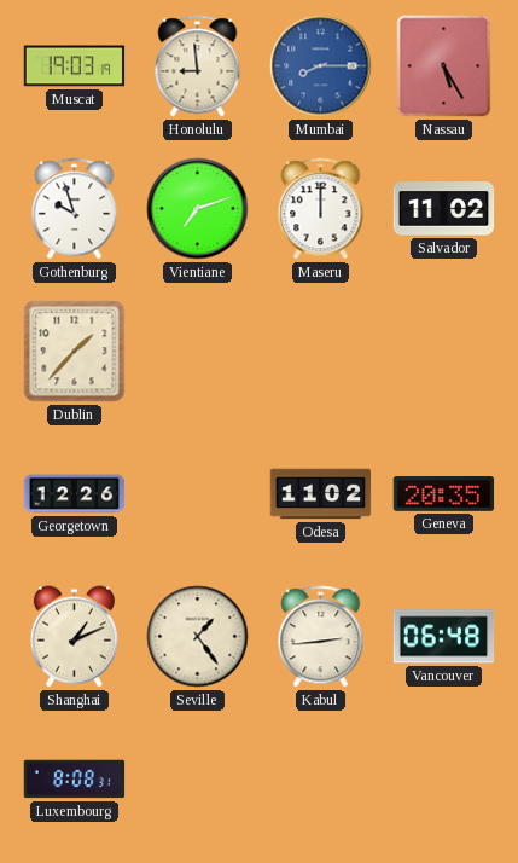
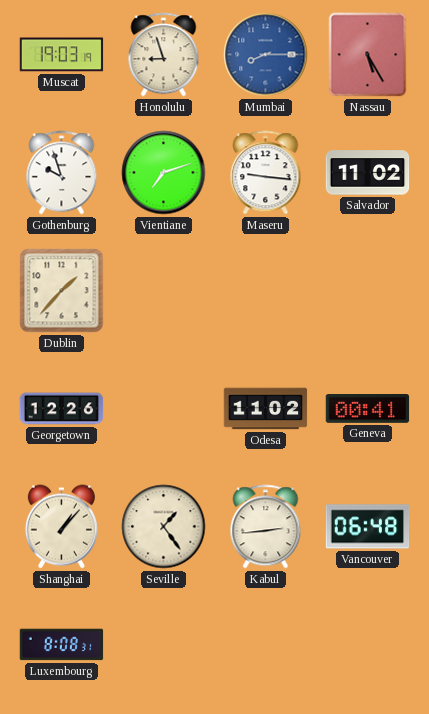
Honolulu: 8:59 -> 8:57 (164, 55)
Maseru: 12:00 -> 9:16 (266, 173)
Geneva: 20:35 -> 00:41 (368, 409)
Shanghai: 1:11 -> 1:07 (61, 527)
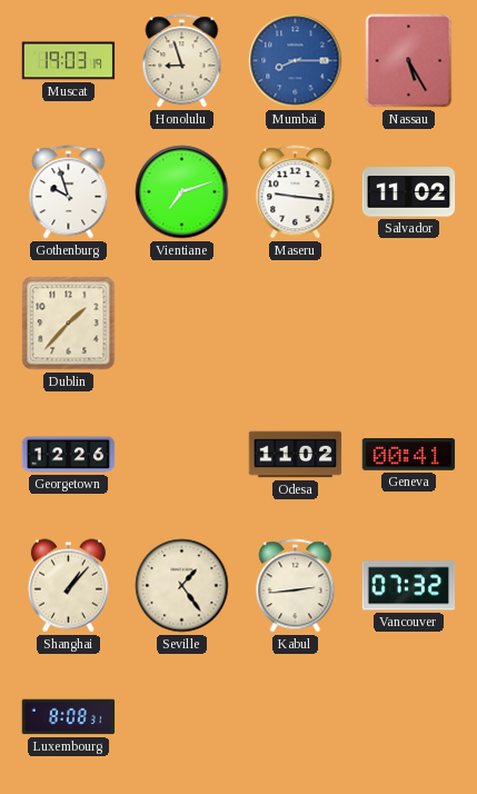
Vancouver: 06:48 -> 07:32 (409, 586)
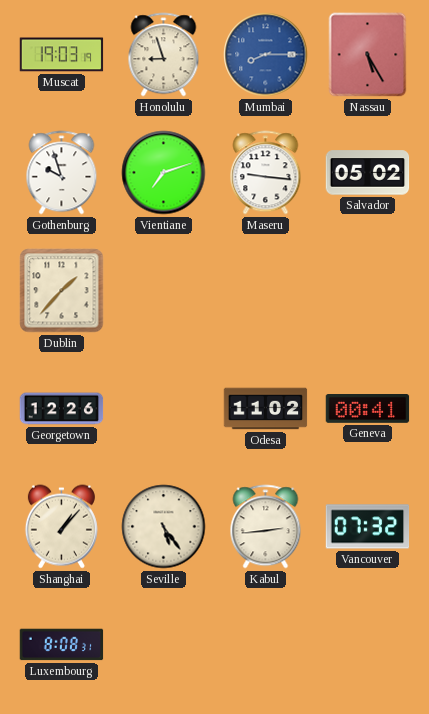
Salvador: 11:02 -> 05:02 (368, 173)
Seville: 1:24 -> 5:24 (164, 527)
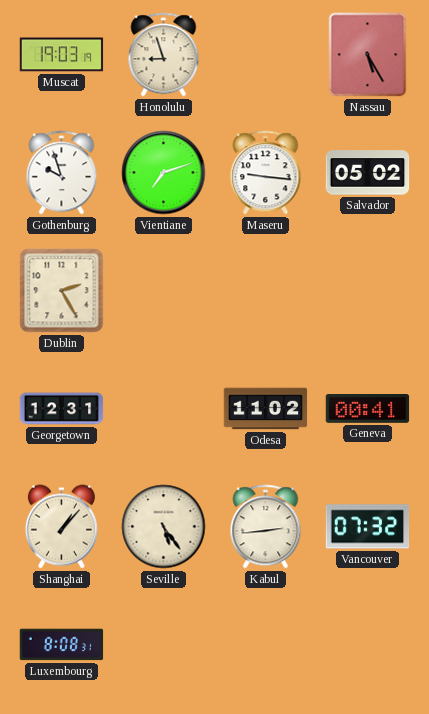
Mumbai: 8:15 -> none (266, 55)
Dublin: 1:37 -> 2:25 (62, 291)
Georgetown: 12:26 -> 12:31 (62, 409)
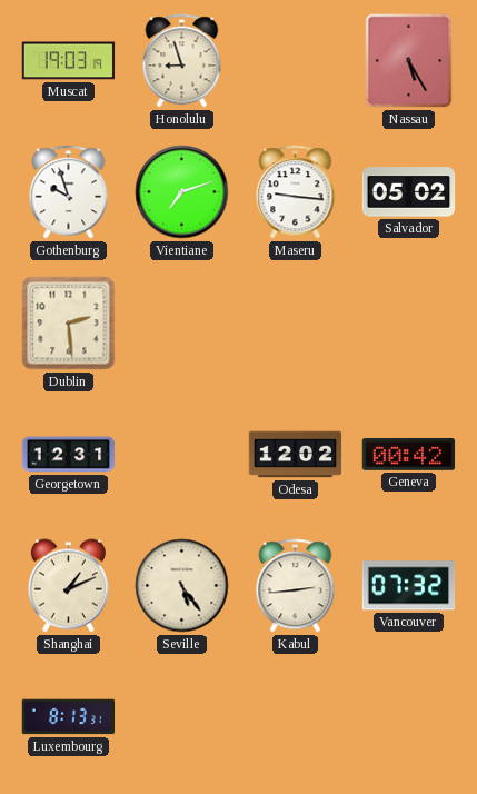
Dublin: 2:25 -> 2:29 (69, 324)
Odesa: 11:02 -> 12:02 (296, 455)
Geneva: 00:41 -> 00:42 (409, 455)
Shanghai: 1:07 -> 1:11 (68, 586)
Luxembourg: 8:08 -> 8:13 (69, 717)
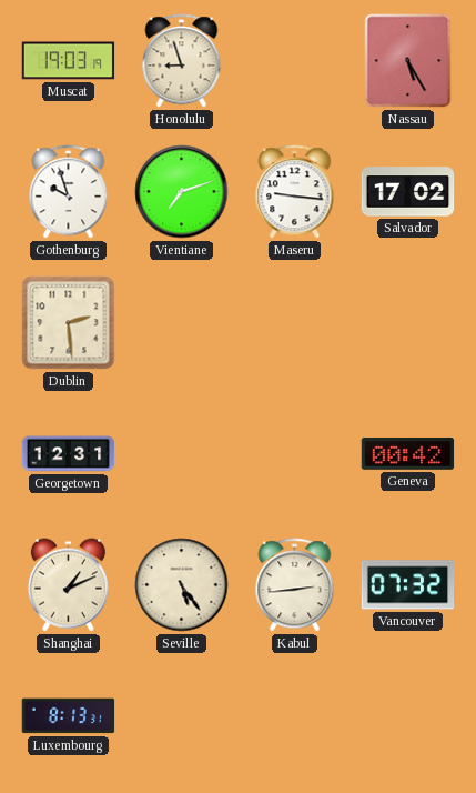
Salvador: 05:02 -> 17:02 (408, 192)
Odesa: 12:02 -> none (296, 455)
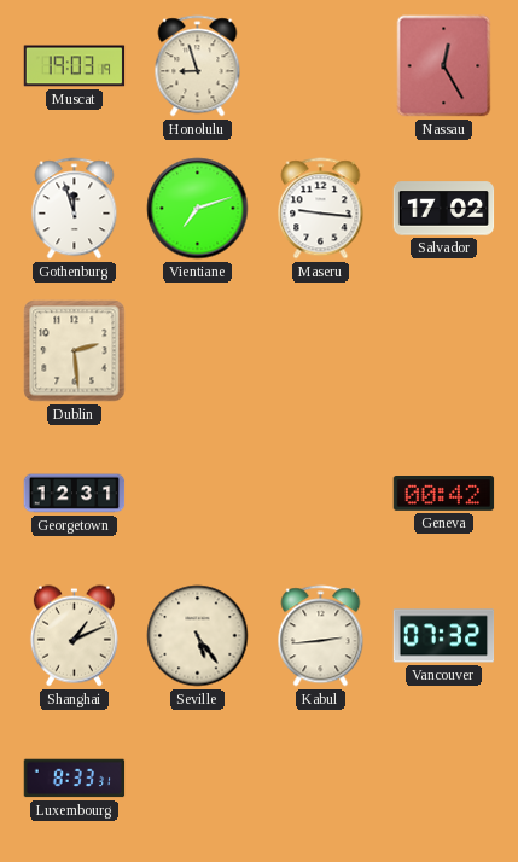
Nassau: 5:25 -> 12:25 (444, 66)
Gothenburg: 9:57 -> 11:57 (75, 209)
Luxembourg: 8:13 -> 8:33 (75, 779)
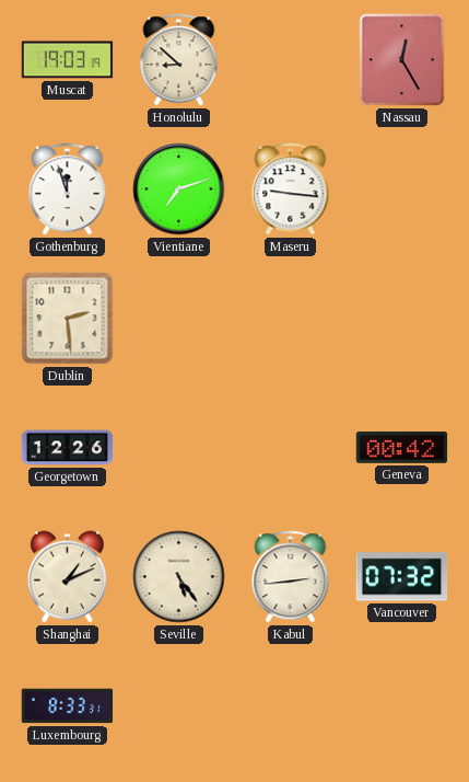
Honolulu: 8:57 -> 8:52 (179, 60)
Salvador: 17:02 -> none (444, 209)
Georgetown: 12:31 -> 12:26 (68, 448)
